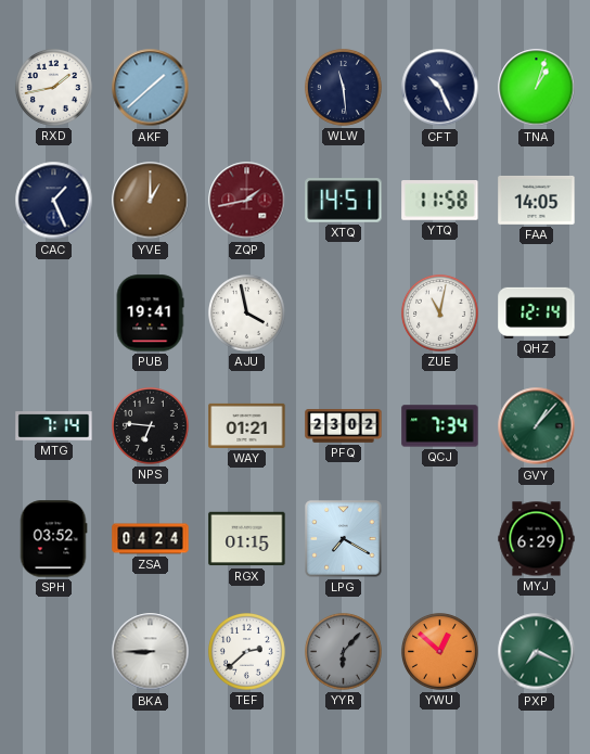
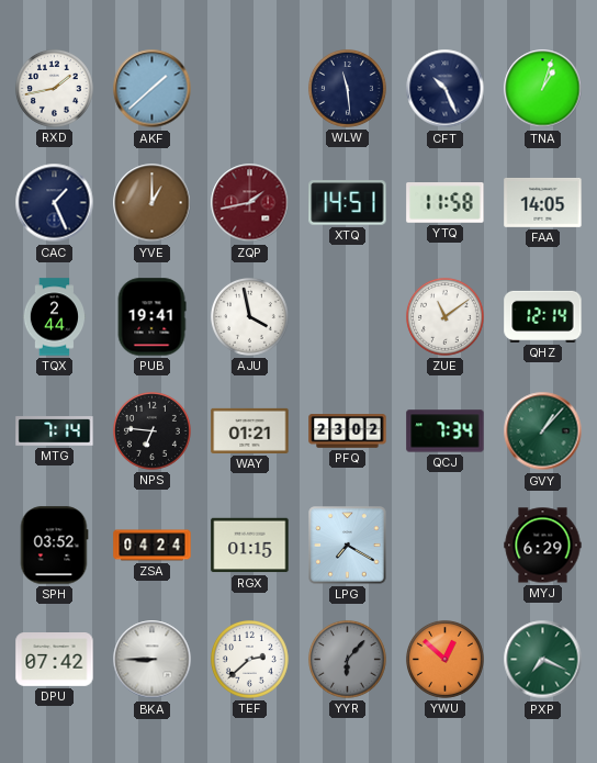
TQX: none -> 2:44 (55, 317)
ZUE: 11:02 -> 11:09 (444, 316)
DPU: none -> 07:42 (55, 660)
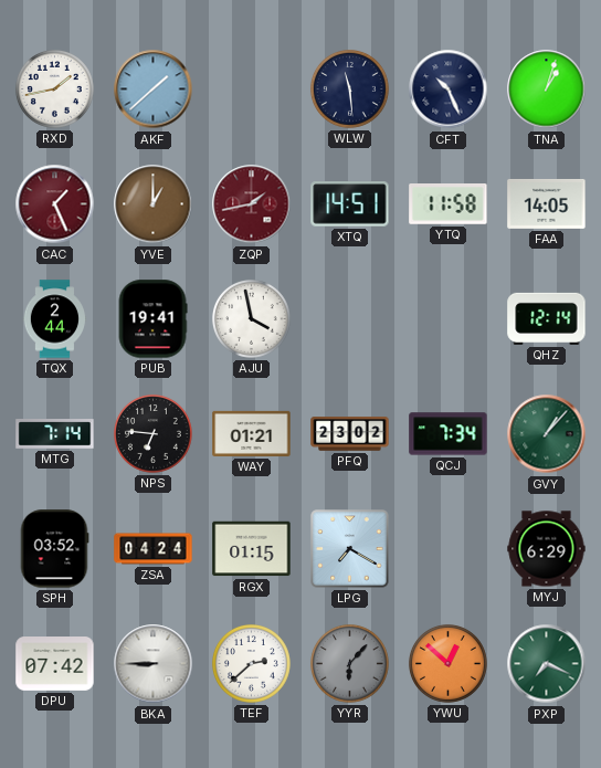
CAC dial: navy -> burgundy (55, 204)
ZUE: 11:09 -> none (444, 316)
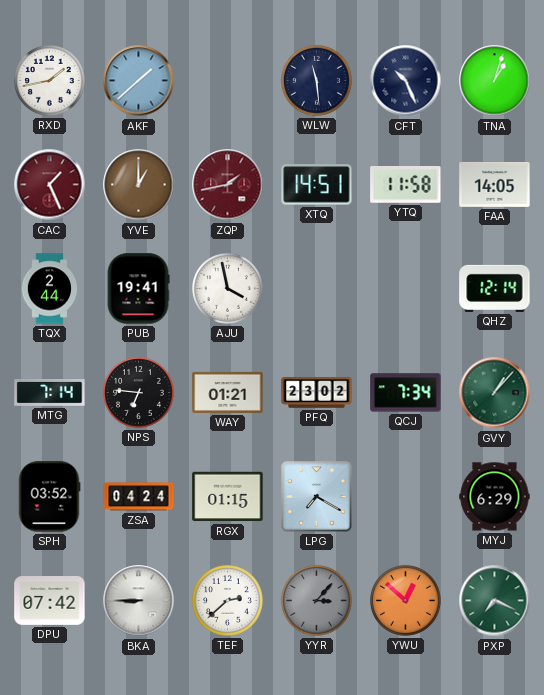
YYR: 6:07 -> 3:07 (316, 600)
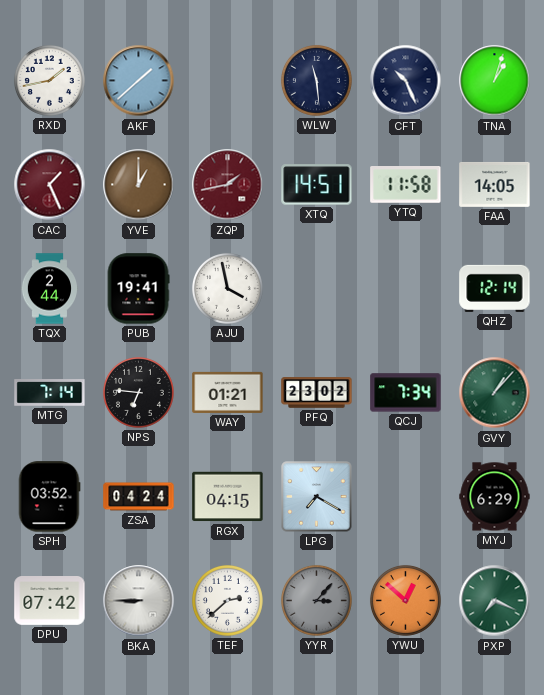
RGX: 01:15 -> 04:15 (228, 497)
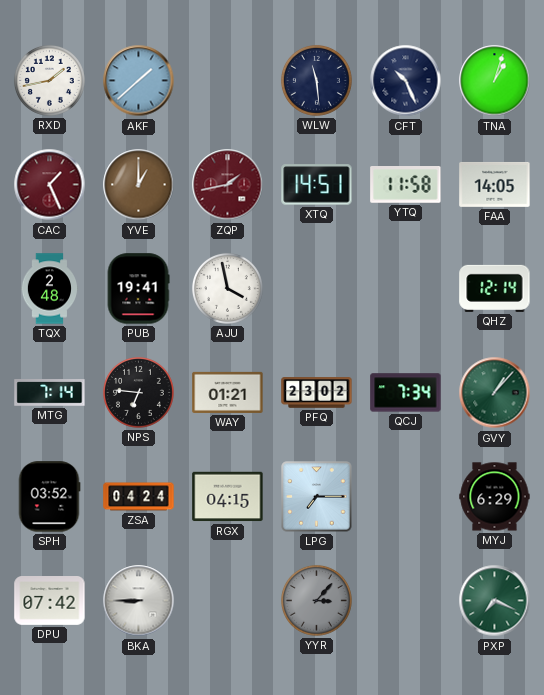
TQX: 2:44 -> 2:48 (50, 289)
LPG: 7:20 -> 7:15 (317, 497)
TEF: 2:38 -> none (227, 600)
YWU: 12:52 -> none (405, 600)
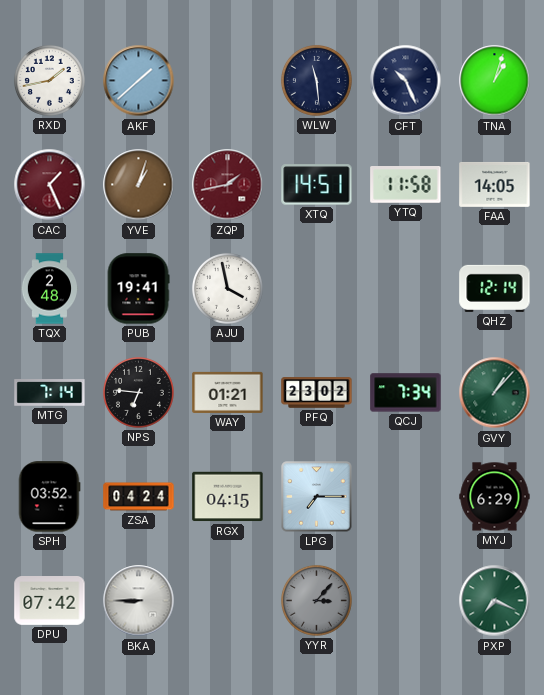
YVE: 1:00 -> 1:03 (139, 185)
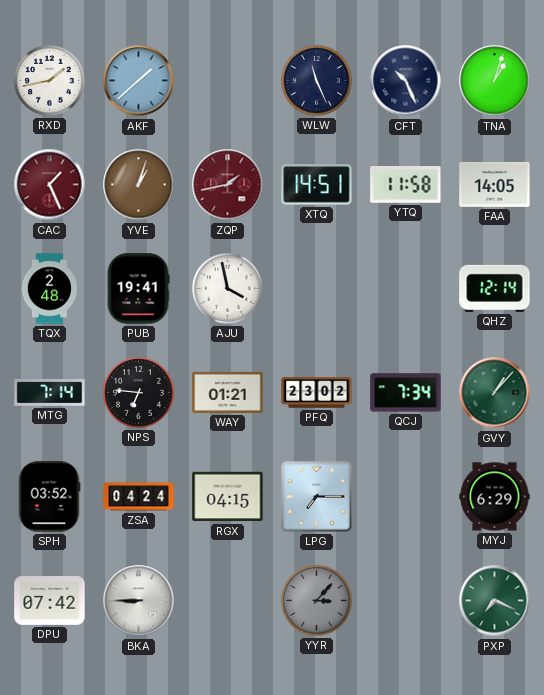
WLW: 11:29 -> 11:26 (316, 80)
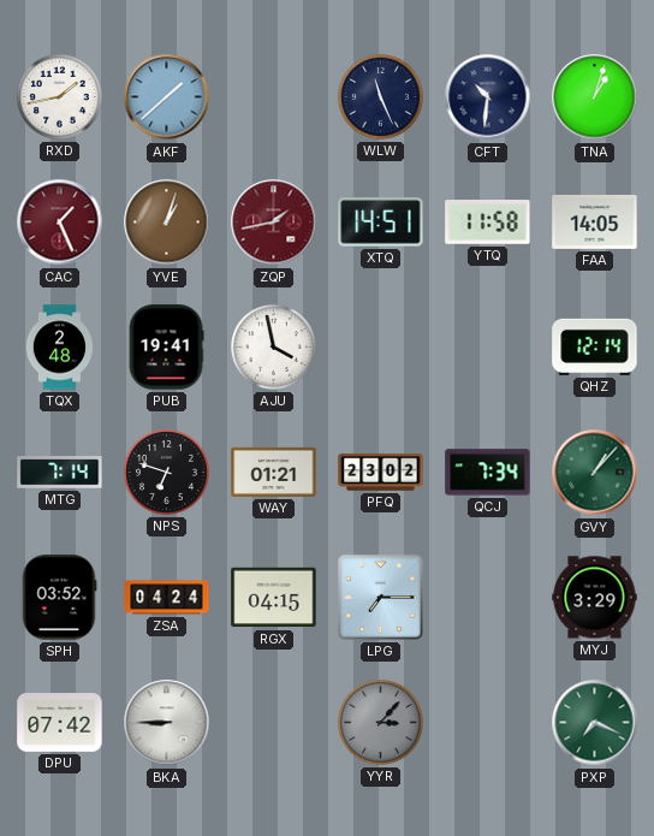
CFT: 10:26 -> 10:31 (488, 97)
NPS: 6:46 -> 6:48 (166, 472)
MYJ: 6:29 -> 3:29 (595, 598)
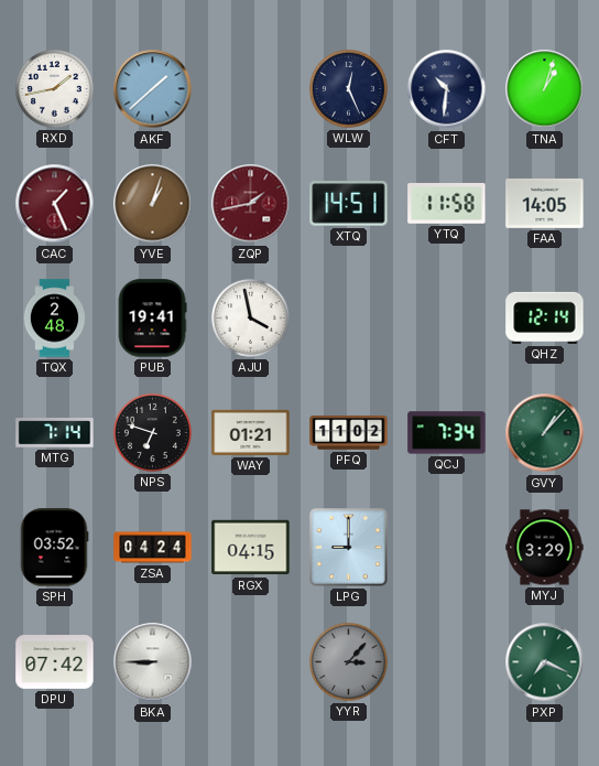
WLW: 11:26 -> 12:26 (348, 88)
PFQ: 23:02 -> 11:02 (349, 433)
LPG: 7:15 -> 9:00 (349, 548)
